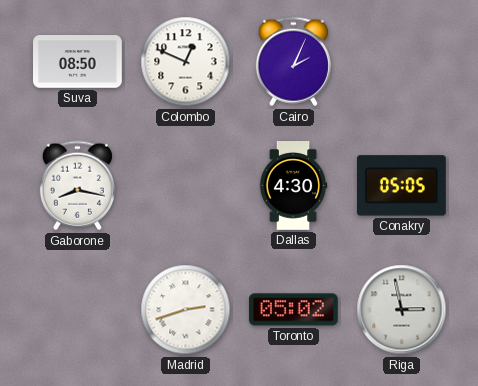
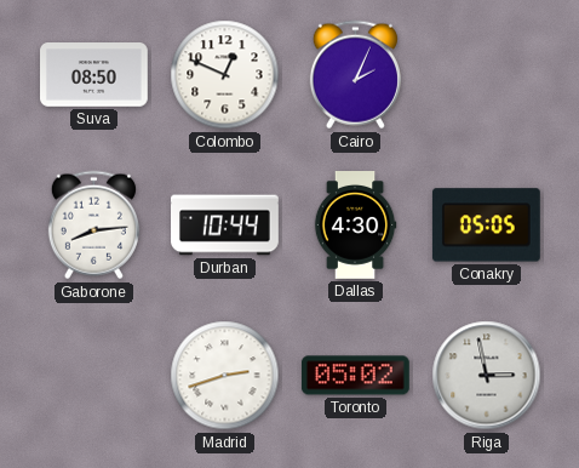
Gaborone: 8:17 -> 8:14 (93, 226)
Durban: none -> 10:44 (225, 226)
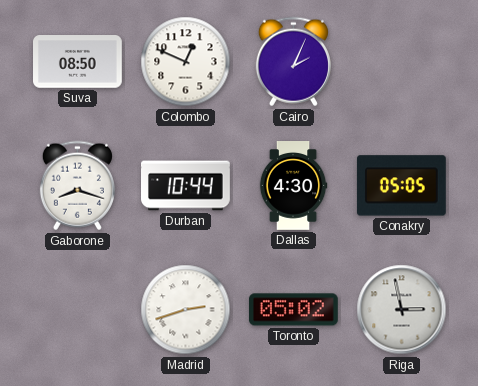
Gaborone: 8:14 -> 8:18 (77, 186)
